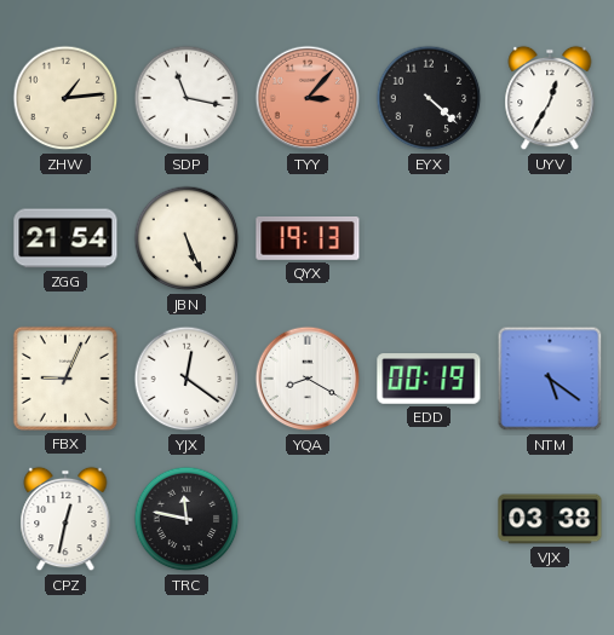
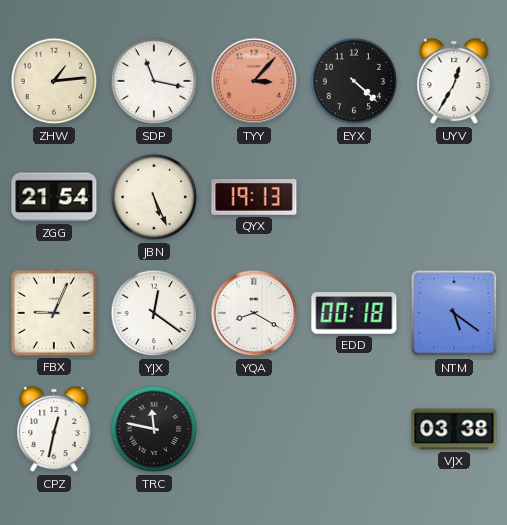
EDD: 00:19 -> 00:18 (354, 313)
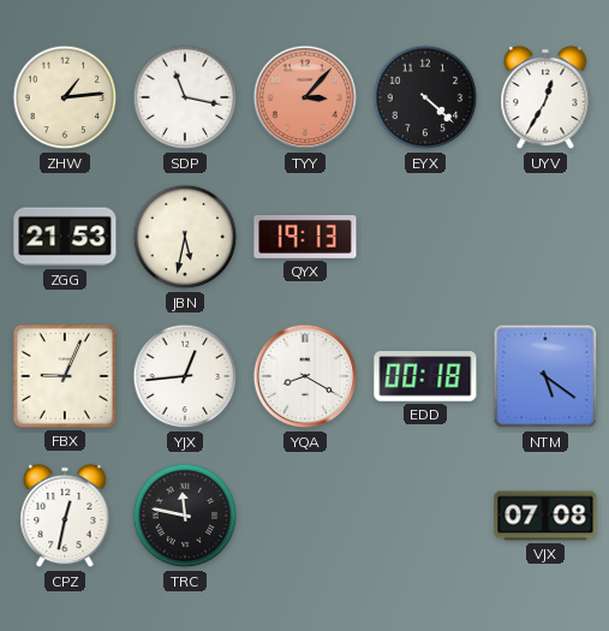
ZGG: 21:54 -> 21:53 (65, 237)
JBN: 5:26 -> 5:32 (185, 237)
YJX: 12:21 -> 12:44 (185, 376)
VJX: 03:38 -> 07:08 (545, 516)
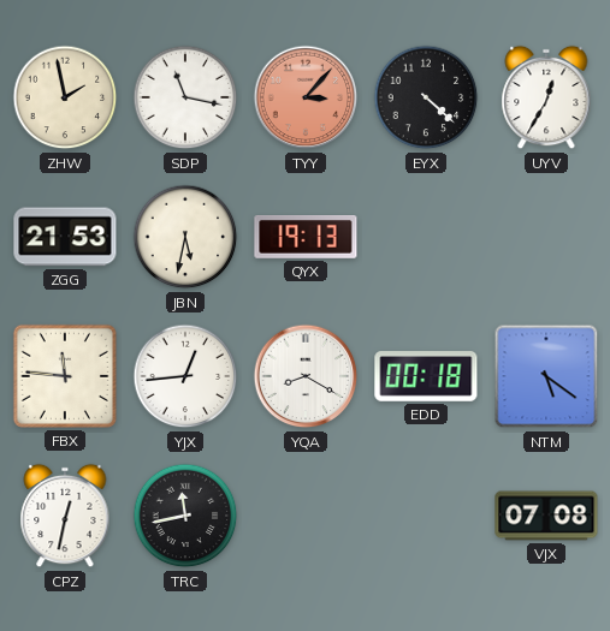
ZHW: 1:14 -> 1:58 (65, 97)
FBX: 9:04 -> 11:46 (65, 376)
TRC: 11:47 -> 11:43 (185, 516)
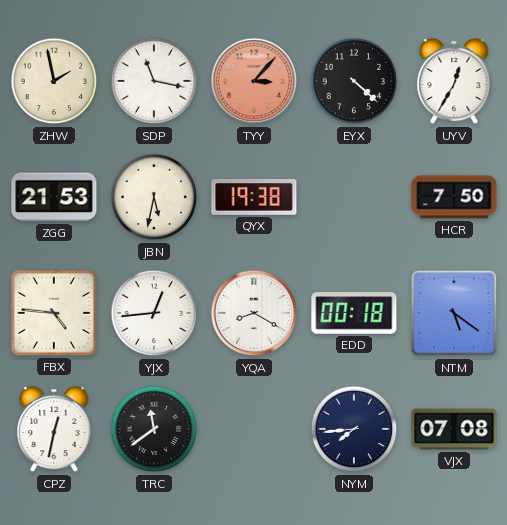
QYX: 19:13 -> 19:38 (254, 198)
HCR: none -> 7:50 (454, 197)
FBX: 11:46 -> 4:46 (54, 313)
TRC: 11:43 -> 11:39 (154, 429)
NYM: none -> 7:44 (354, 429)
